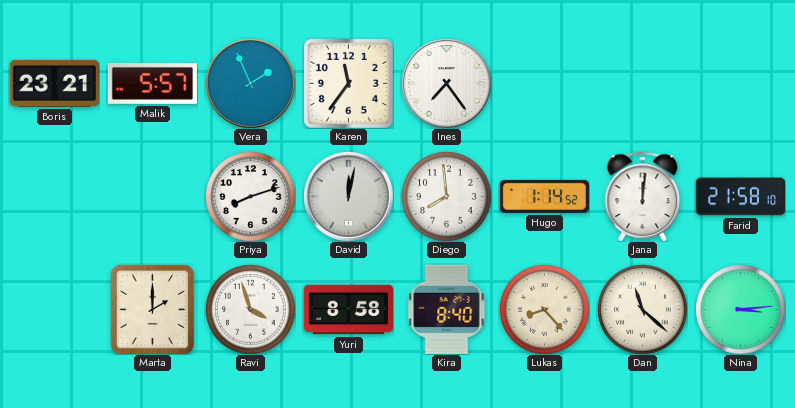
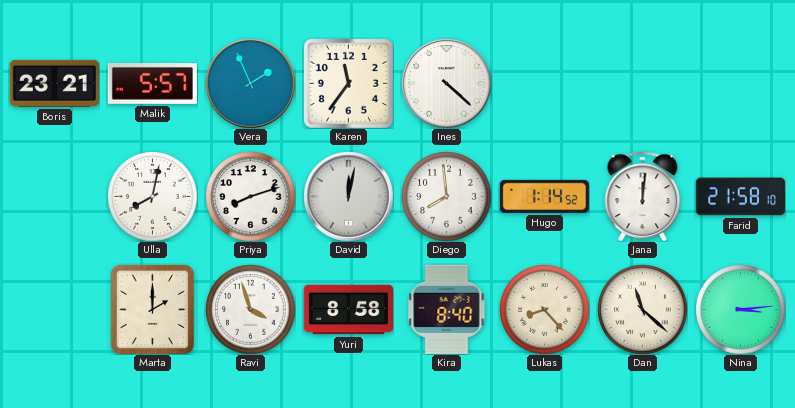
Ines: 7:24 -> 4:22 (446, 83)
Ulla: none -> 8:02 (152, 196)
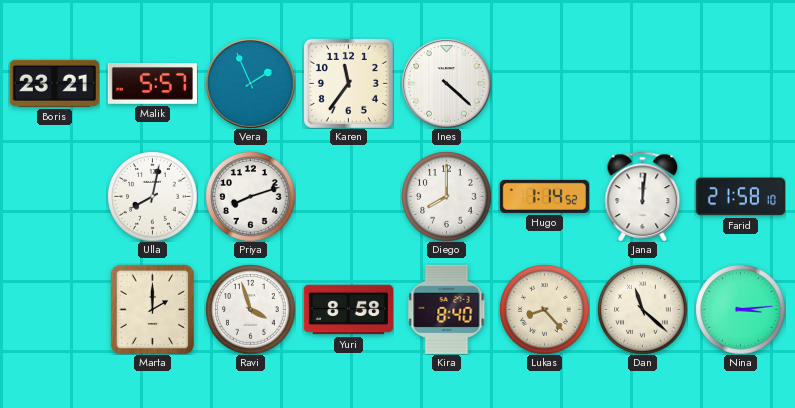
David: 12:02 -> none (348, 196)
Diego: 7:59 -> 8:00 (446, 196)
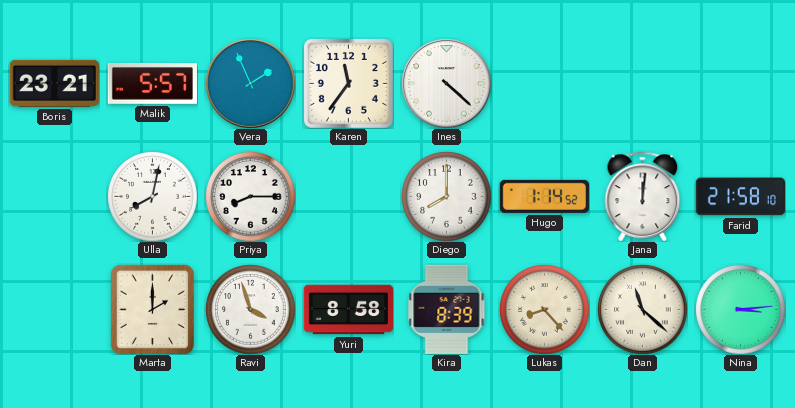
Priya: 8:12 -> 8:15 (250, 196)
Kira: 8:40 -> 8:39 (447, 309)
